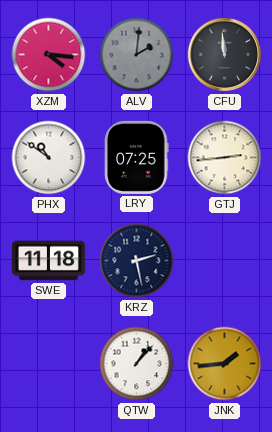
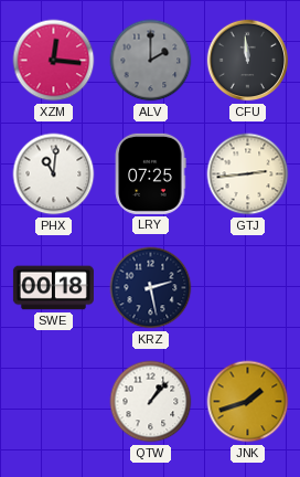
XZM: 4:16 -> 12:16 (54, 61)
ALV: 2:01 -> 2:00 (151, 61)
PHX: 10:51 -> 11:01 (54, 174)
SWE: 11:18 -> 00:18 (53, 288)
JNK: 1:44 -> 1:42 (248, 402)
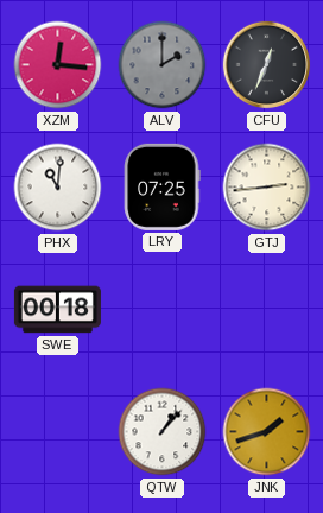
CFU: 11:59 -> 12:34 (267, 65)
KRZ: 2:28 -> none (151, 288)
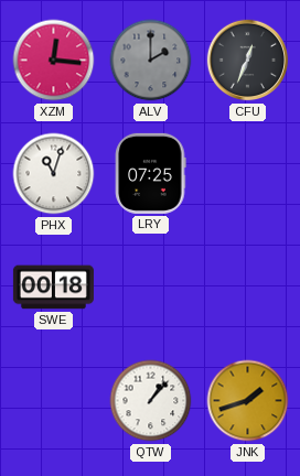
PHX: 11:01 -> 11:03 (54, 174)
GTJ: 2:44 -> none (267, 188)
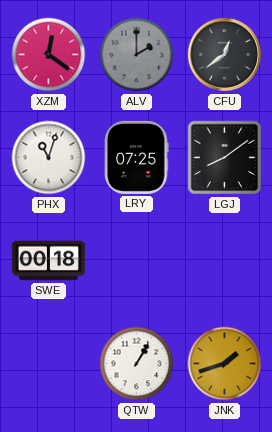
XZM: 12:16 -> 12:21 (49, 55)
CFU: 12:34 -> 12:39 (225, 55)
LGJ: none -> 8:09 (225, 158)
QTW: 1:07 -> 1:05 (137, 364)
